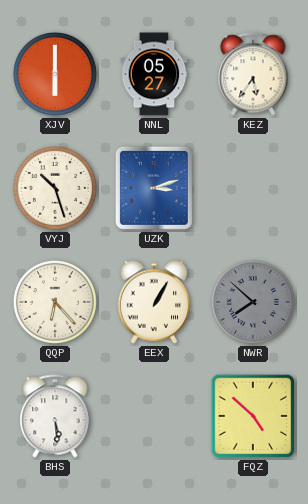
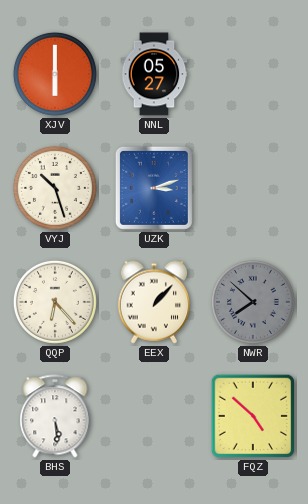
KEZ: 5:36 -> none (253, 74)
EEX: 1:05 -> 1:07 (154, 302)
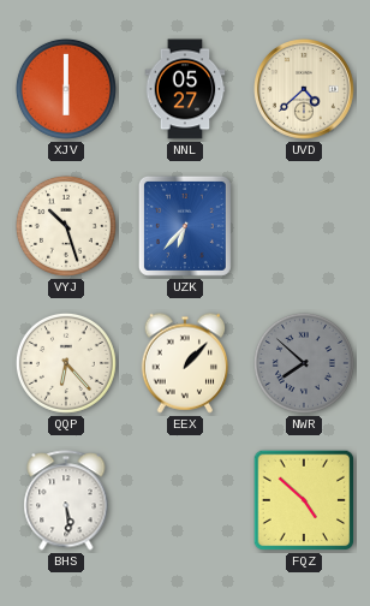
UVD: none -> 4:38 (305, 90)
UZK: 3:12 -> 6:37 (185, 226)
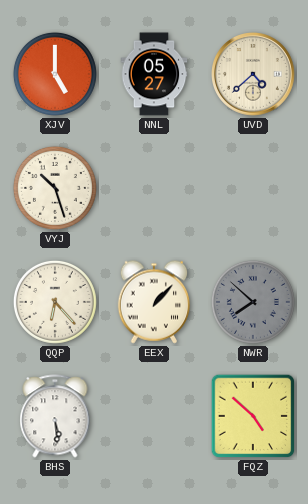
XJV: 6:00 -> 5:00 (55, 74)
UZK: 6:37 -> none (185, 226)
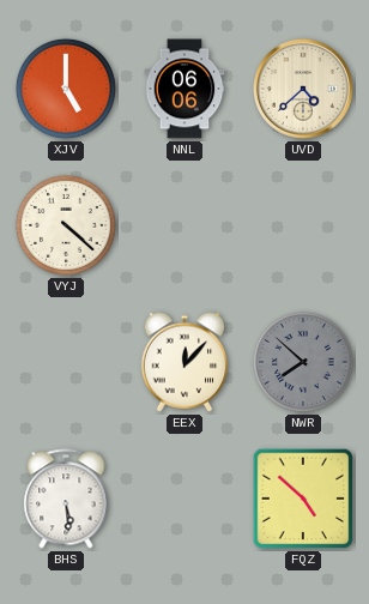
NNL: 05:27 -> 06:06 (184, 89)
VYJ: 10:27 -> 4:22 (66, 225)
QQP: 6:23 -> none (55, 302)
EEX: 1:07 -> 12:07 (184, 362)
